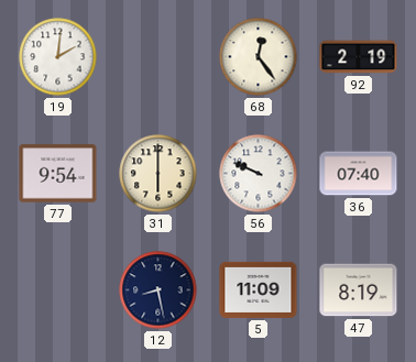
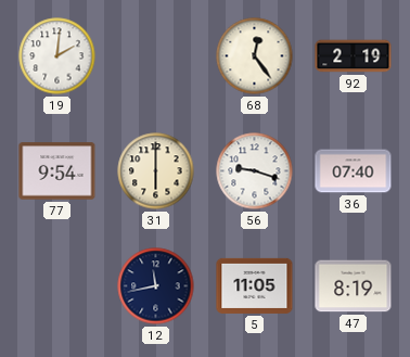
56: 9:49 -> 9:18 (255, 171)
12: 8:28 -> 11:43 (156, 286)
5: 11:09 -> 11:05 (255, 285)
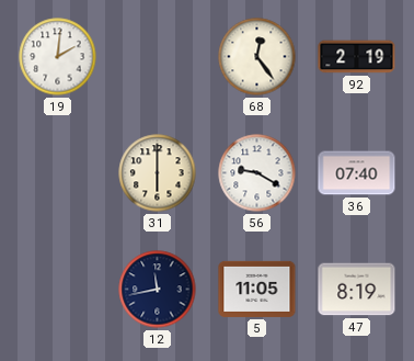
77: 9:54 -> none (57, 171)
56: 9:18 -> 9:20 (257, 173)
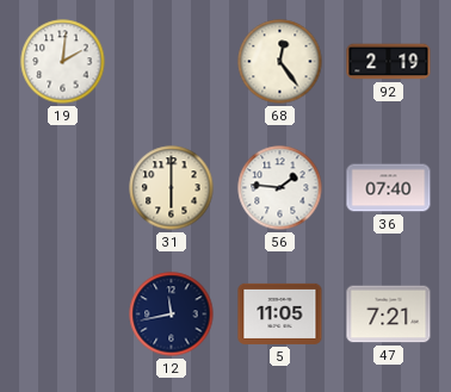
56: 9:20 -> 1:46 (280, 188)
47: 8:19 -> 7:21 (389, 315)
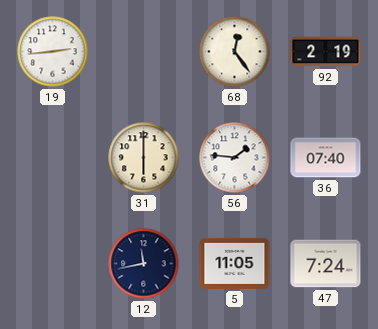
19: 2:01 -> 2:44 (53, 52)
47: 7:21 -> 7:24 (326, 264)
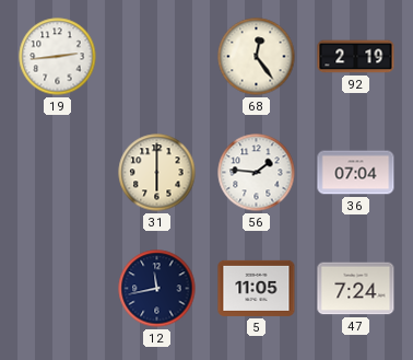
36: 07:40 -> 07:04 (356, 173)
